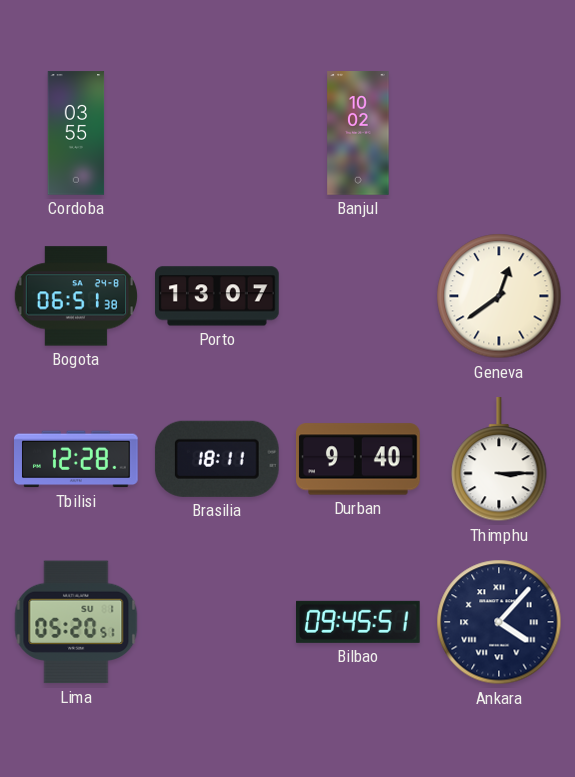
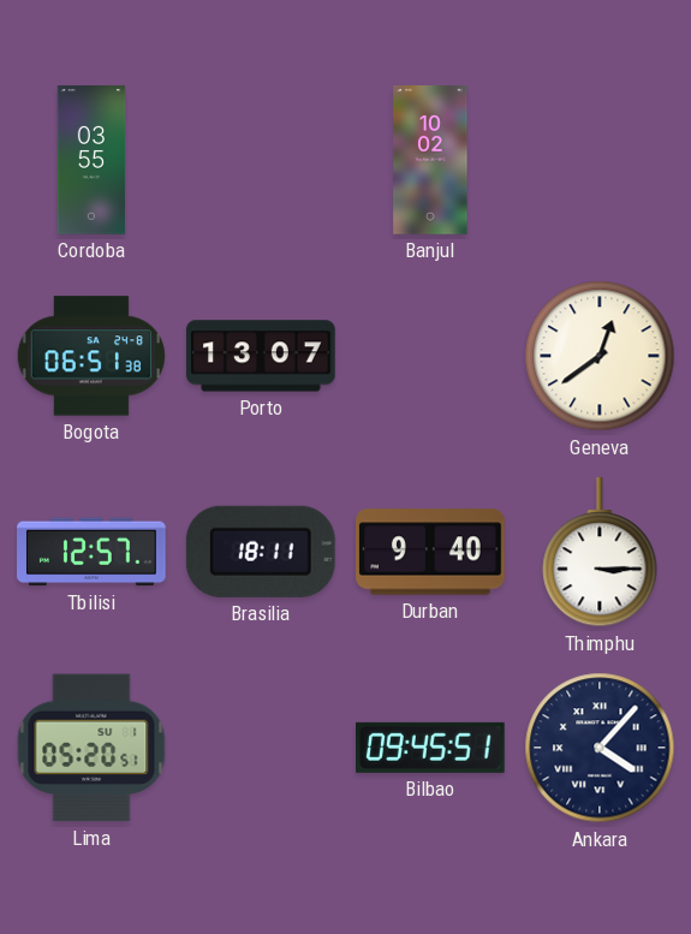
Tbilisi: 12:28 -> 12:57 (93, 552)
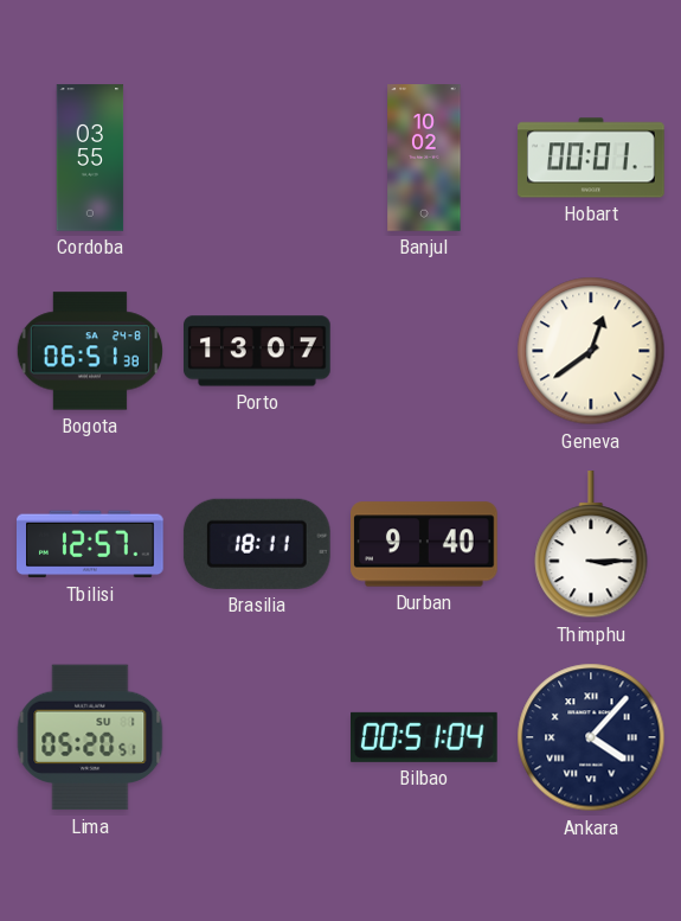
Hobart: none -> 00:01 (591, 158)
Bilbao: 09:45 -> 00:51 (425, 737)
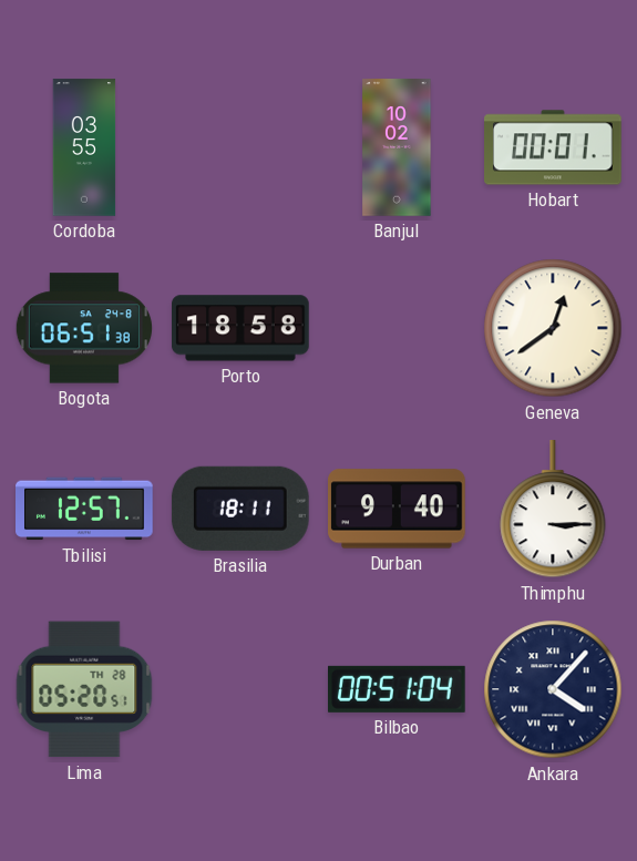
Porto: 13:07 -> 18:58 (242, 328)
Lima date: SU 1 -> TH 28 (84, 689)
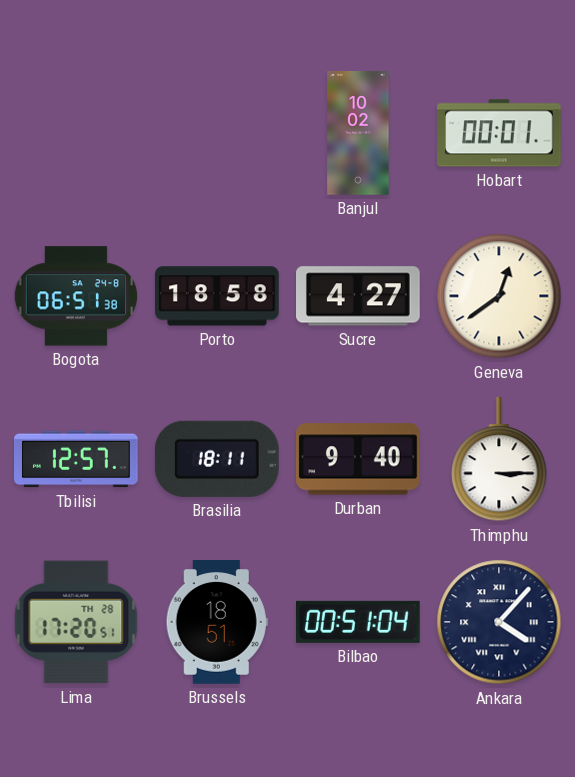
Cordoba: 03:55 -> none (84, 147)
Sucre: none -> 4:27 (359, 296)
Lima: 05:20 -> 17:20 (76, 622)
Brussels: none -> 18:51 (217, 622)
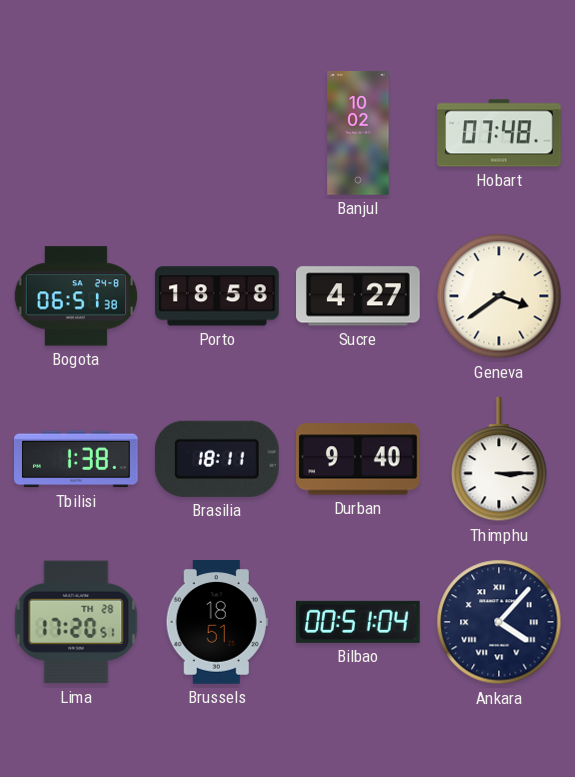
Hobart: 00:01 -> 07:48 (499, 133)
Geneva: 12:39 -> 3:39 (499, 296)
Tbilisi: 12:57 -> 1:38 (77, 459)
